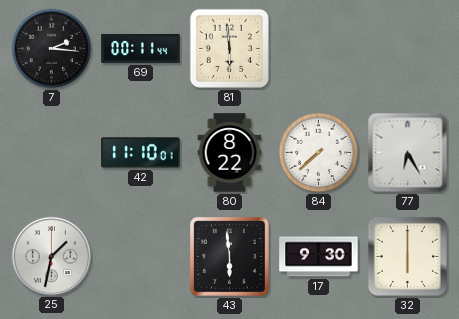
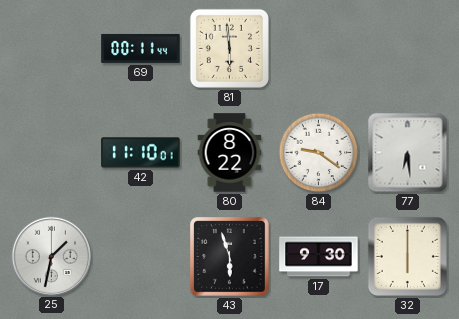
7: 2:16 -> none (52, 49)
84: 7:38 -> 9:21 (319, 153)
77: 6:25 -> 6:29 (408, 153)
43: 5:59 -> 5:57 (230, 257)
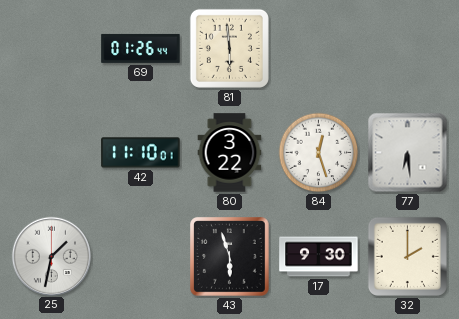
69: 00:11 -> 01:26 (141, 48)
80: 8:22 -> 3:22 (230, 153)
84: 9:21 -> 12:27 (319, 153)
32: 6:00 -> 2:00 (407, 256)
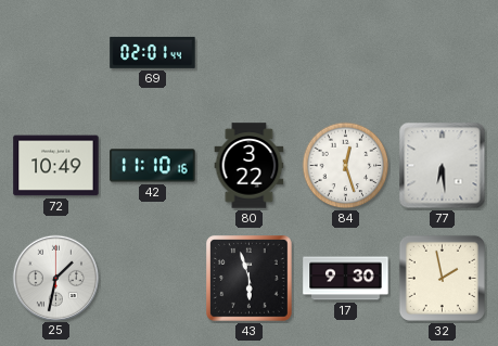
69: 01:26 -> 02:01 (153, 52)
81: 5:59 -> none (229, 48)
72: none -> 10:49 (56, 166)
42: 11:10:01 -> 11:10:16 (153, 166)
32: 2:00 -> 1:58 (442, 278)
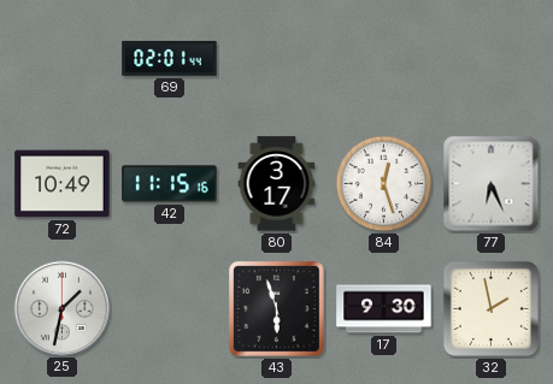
42: 11:10 -> 11:15 (170, 184)
80: 3:22 -> 3:17 (277, 184)
77: 6:29 -> 6:26 (492, 184)
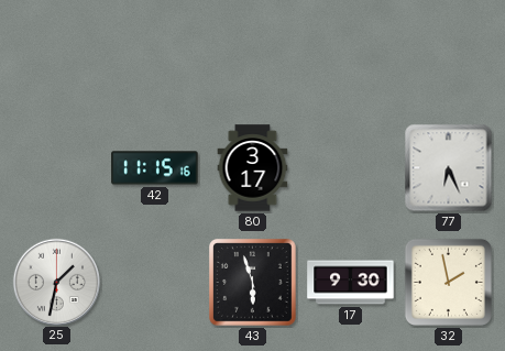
69: 02:01 -> none (170, 58)
72: 10:49 -> none (63, 184)
84: 12:27 -> none (384, 184)
